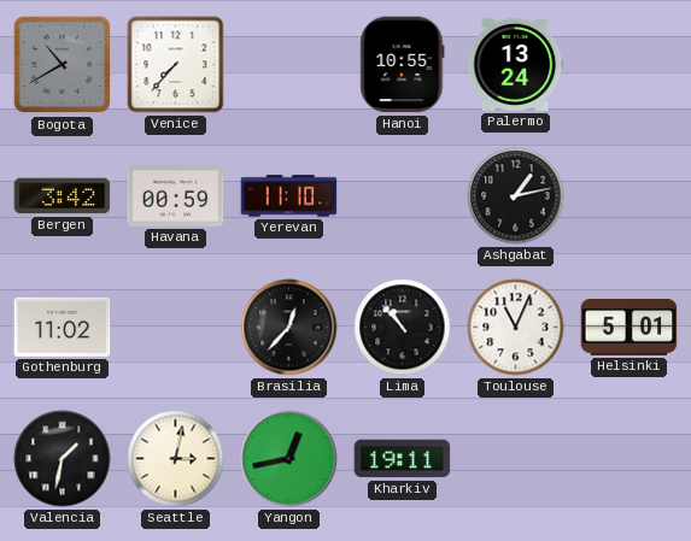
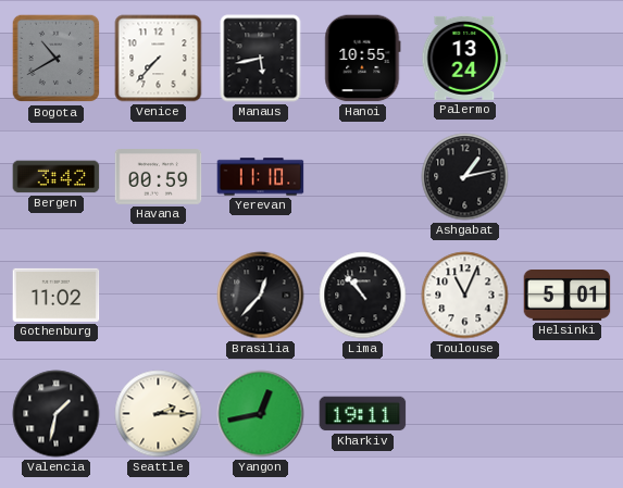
Manaus: none -> 5:43 (261, 59)
Seattle: 3:02 -> 2:15 (159, 414)
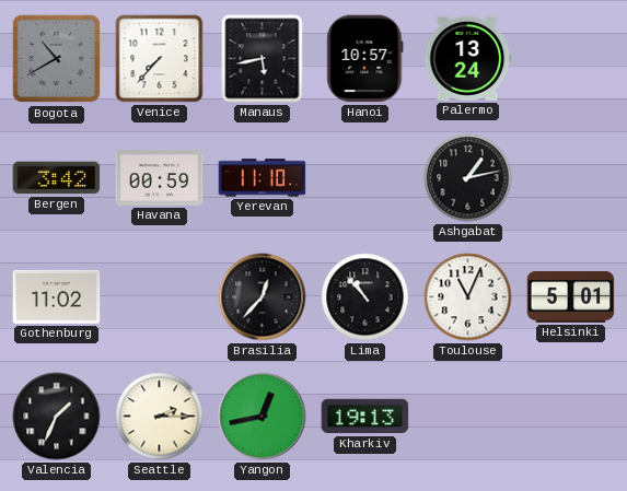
Hanoi: 10:55 -> 10:57 (365, 59)
Valencia: 1:32 -> 1:34 (57, 417)
Kharkiv: 19:11 -> 19:13 (365, 417)
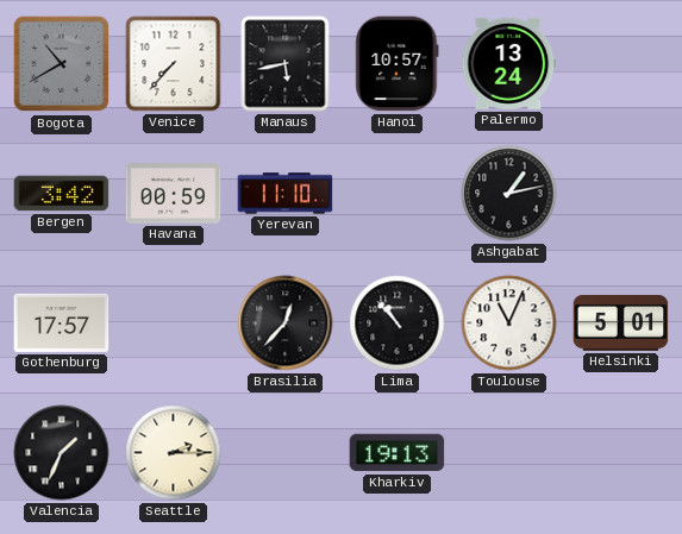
Gothenburg: 11:02 -> 17:57 (62, 322)
Yangon: 12:43 -> none (263, 417)
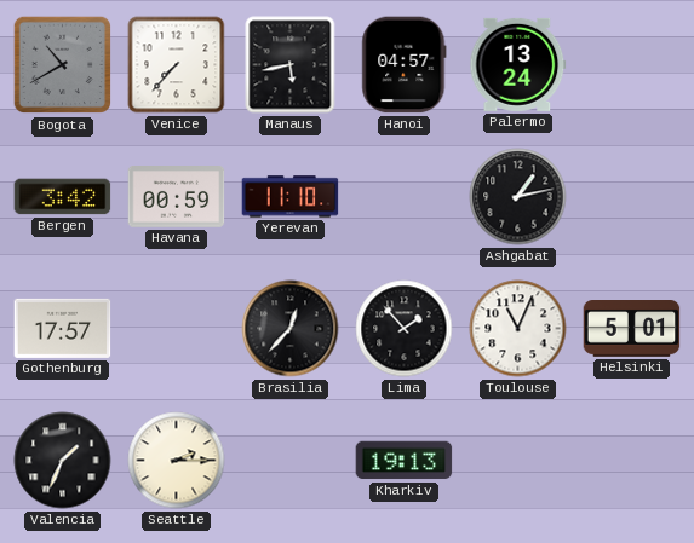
Hanoi: 10:57 -> 04:57 (405, 65)
Lima: 10:53 -> 1:53 (405, 329)
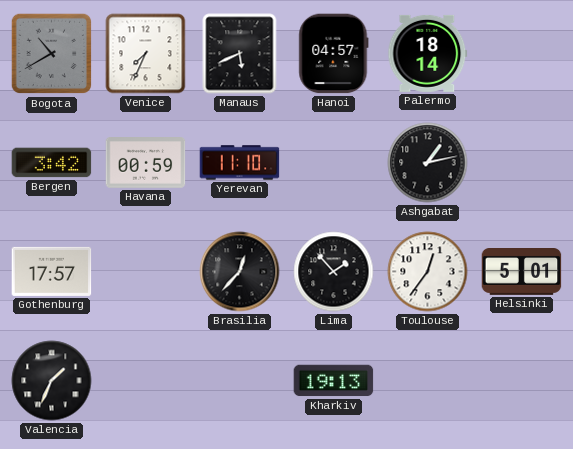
Venice: 7:37 -> 7:34 (146, 54)
Manaus: 5:43 -> 5:41 (240, 54)
Palermo: 13:24 -> 18:14 (428, 53)
Toulouse: 11:04 -> 12:36 (428, 272)
Seattle: 2:15 -> none (177, 461)
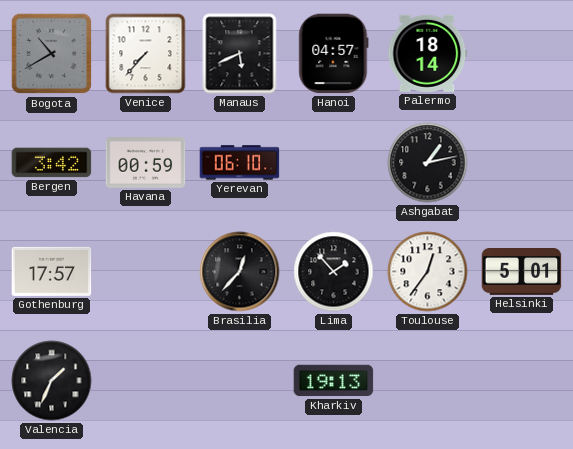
Venice: 7:34 -> 7:37 (146, 54)
Yerevan: 11:10 -> 06:10 (240, 163)
